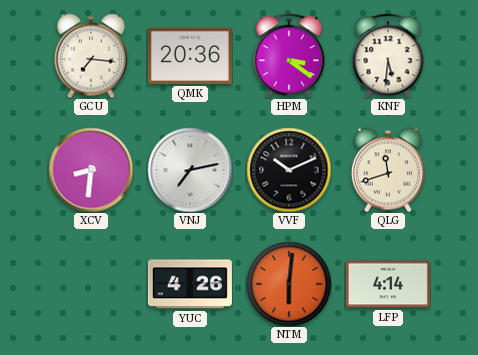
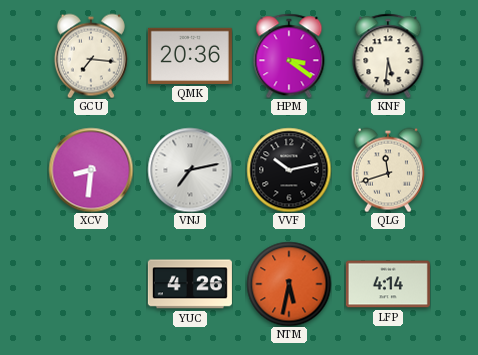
VVF: 10:11 -> 10:13 (289, 170)
NTM: 6:01 -> 5:32 (289, 284)
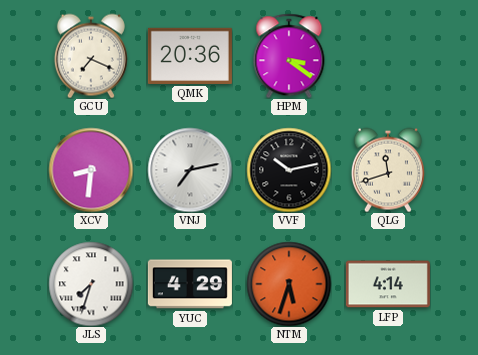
GCU: 7:16 -> 7:19 (91, 56)
KNF: 5:31 -> none (388, 56)
JLS: none -> 7:33 (91, 284)
YUC: 4:26 -> 4:29 (190, 284)
NTM: 5:32 -> 5:33 (289, 284)
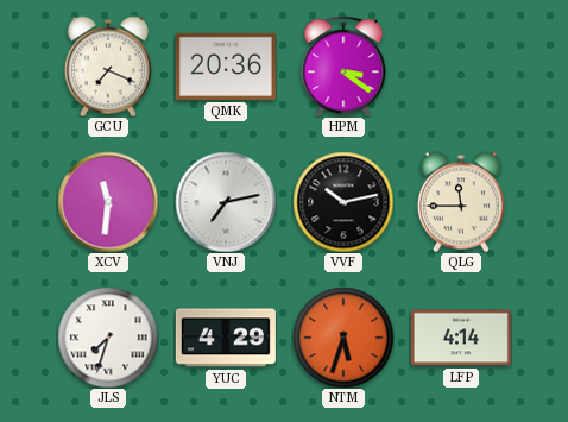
XCV: 8:31 -> 11:31 (108, 202)
QLG: 11:42 -> 11:45 (461, 202)
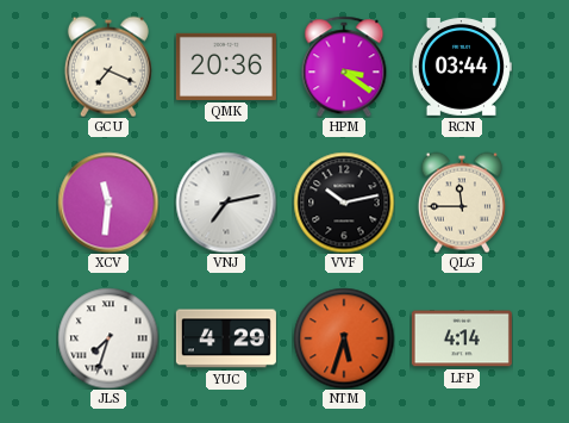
RCN: none -> 03:44 (462, 67)
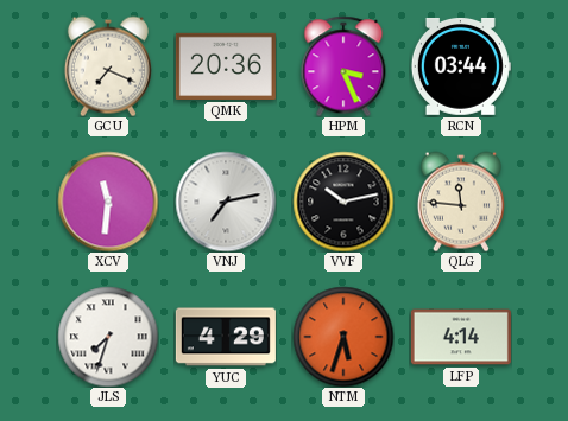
HPM: 3:21 -> 3:26 (343, 66)
QLG: 11:45 -> 11:46 (461, 202)
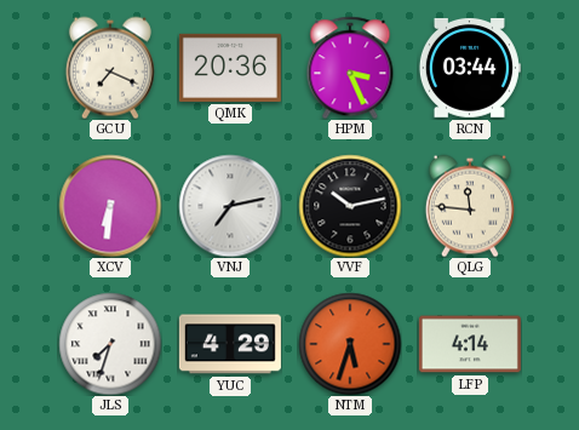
XCV: 11:31 -> 6:31 (110, 206)
